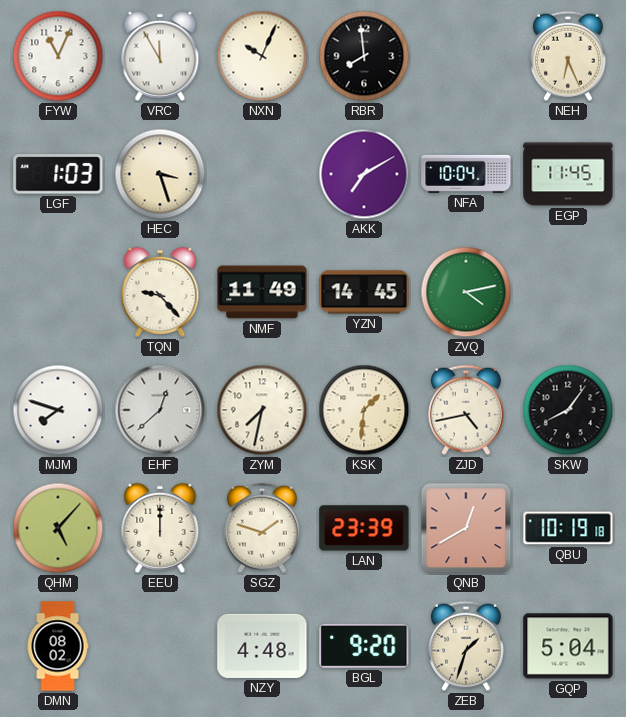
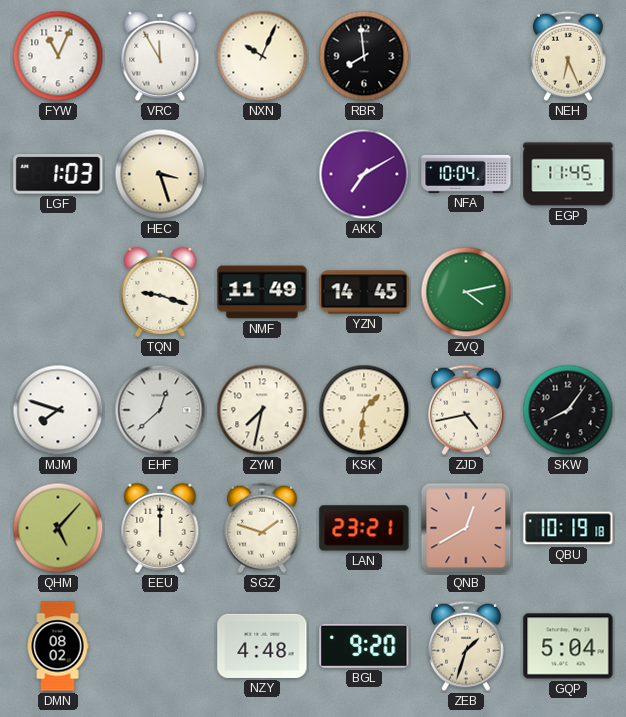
TQN: 9:23 -> 9:18 (160, 292)
LAN: 23:39 -> 23:21 (364, 528)
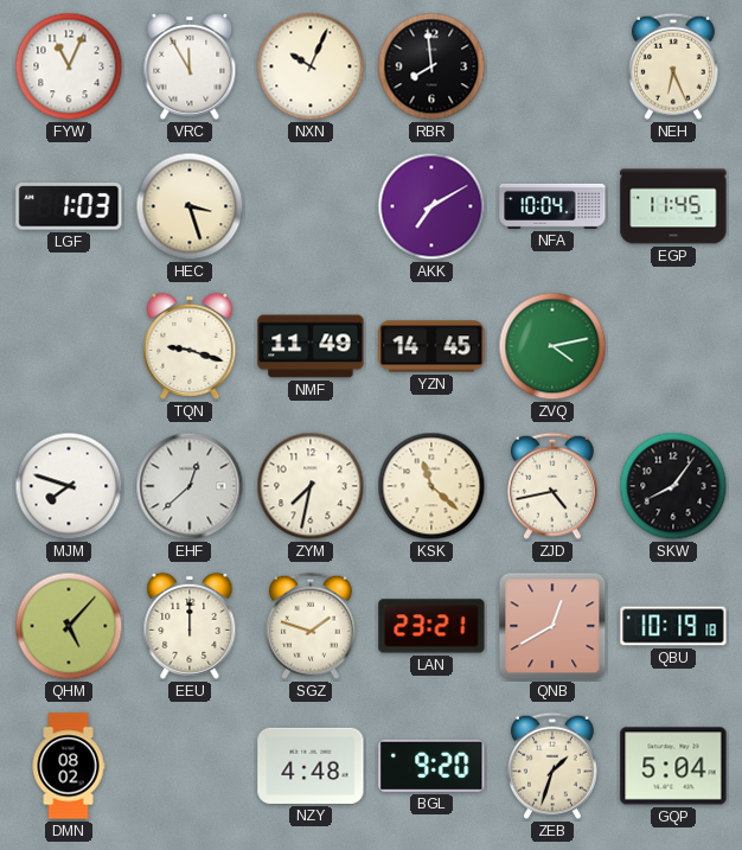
KSK: 1:31 -> 11:22 (431, 486)
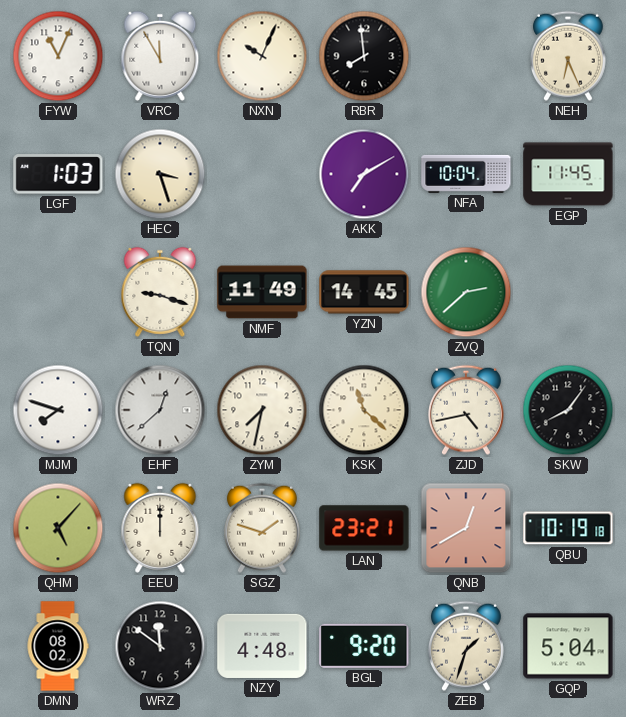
ZVQ: 4:13 -> 2:38 (466, 292)
WRZ: none -> 11:51 (160, 646)
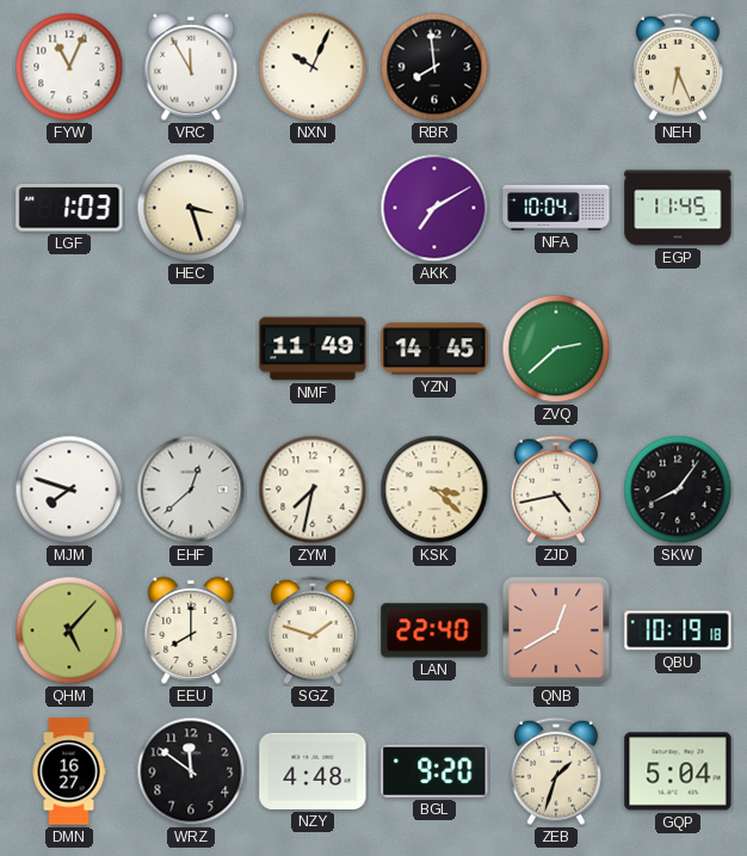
TQN: 9:18 -> none (160, 292)
KSK: 11:22 -> 3:22 (434, 489)
EEU: 12:00 -> 8:00 (191, 630)
LAN: 23:21 -> 22:40 (434, 630)
DMN: 08:02 -> 16:27 (69, 771)
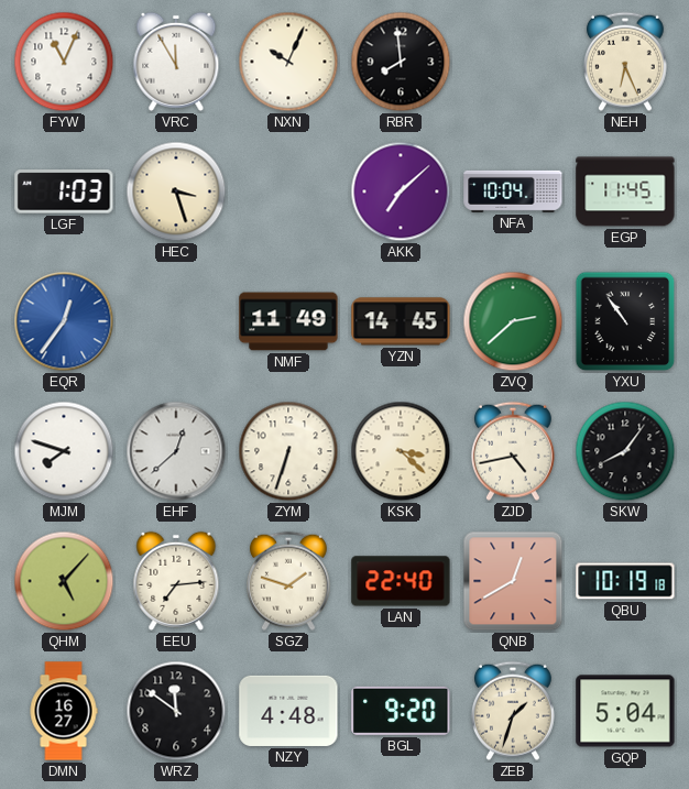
AKK: 7:10 -> 7:08 (401, 191)
EQR: none -> 12:36 (64, 321)
YXU: none -> 10:54 (625, 321)
ZYM: 7:32 -> 6:33 (288, 451)
EEU: 8:00 -> 7:14 (176, 581)
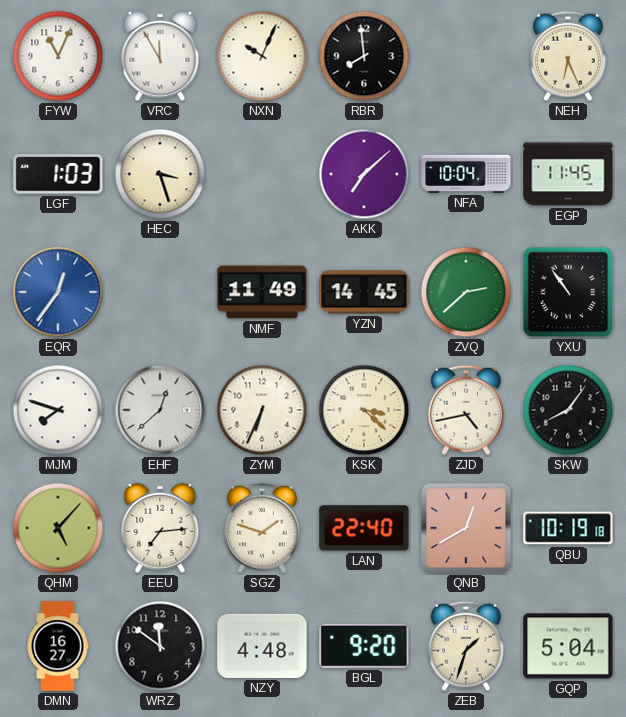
ZYM: 6:33 -> 6:34 (262, 410)
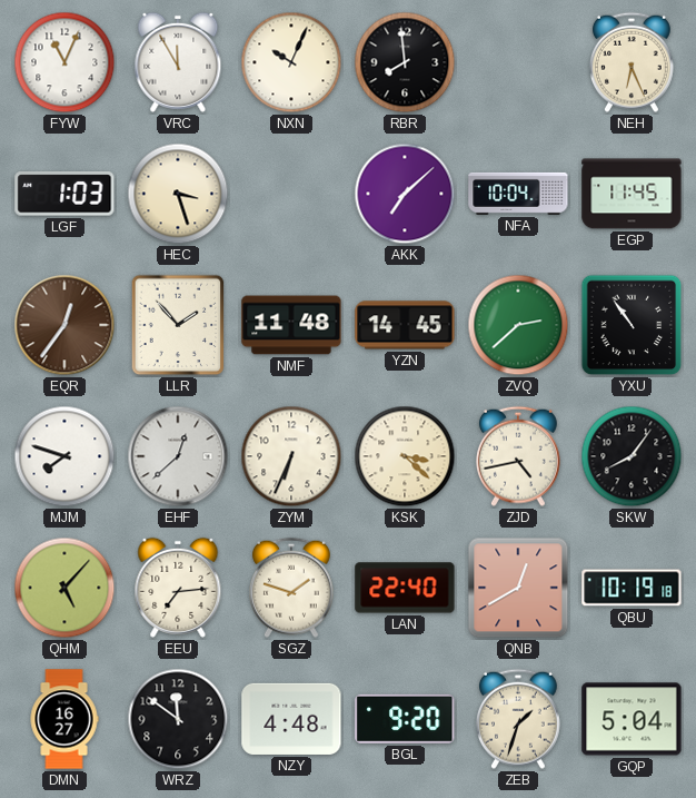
EQR dial: blue -> brown (64, 325)
LLR: none -> 1:53 (178, 325)
NMF: 11:49 -> 11:48 (291, 325)
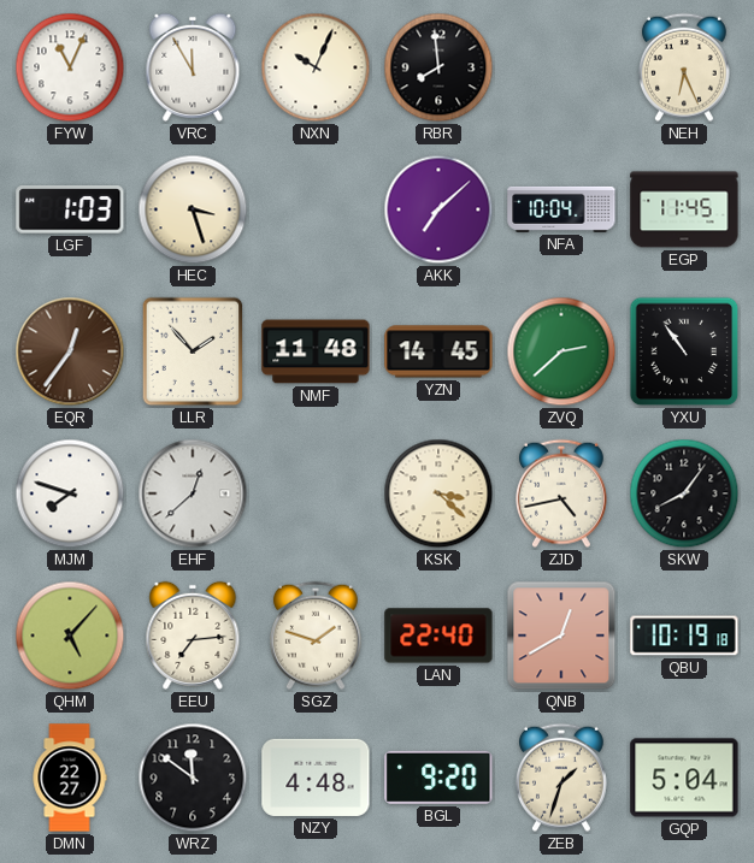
ZYM: 6:34 -> none (291, 456)
DMN: 16:27 -> 22:27 (70, 778)
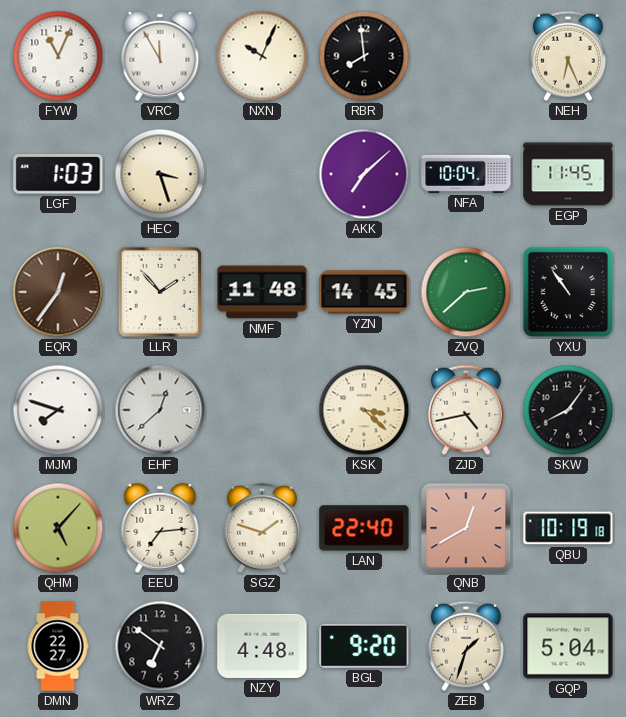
WRZ: 11:51 -> 6:51 (160, 646)
